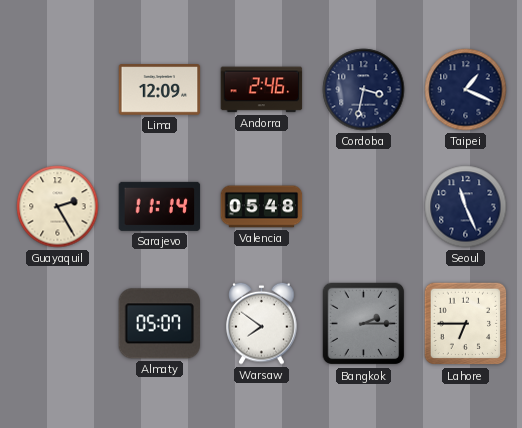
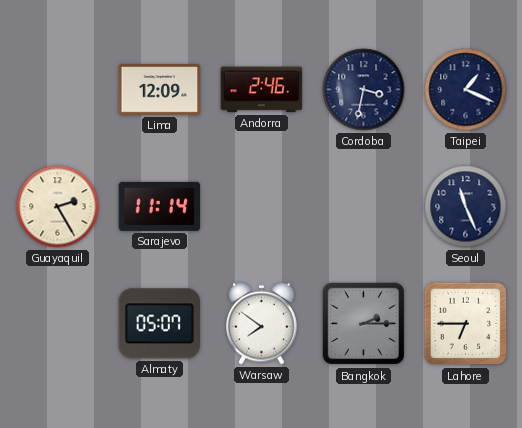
Valencia: 05:48 -> none (262, 207)
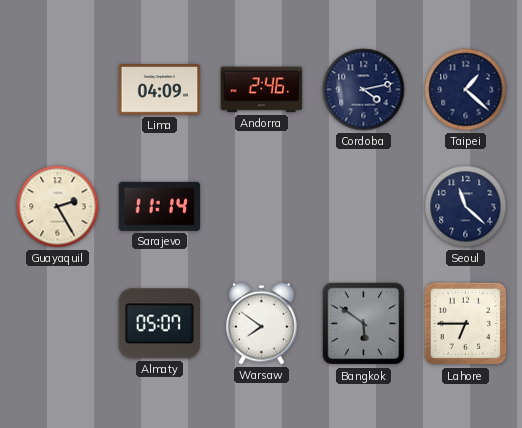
Lima: 12:09 -> 04:09 (160, 90)
Cordoba: 3:32 -> 4:13 (364, 90)
Taipei: 1:19 -> 1:22 (466, 90)
Seoul: 11:26 -> 11:22 (466, 207)
Bangkok: 2:15 -> 5:51 (364, 324)
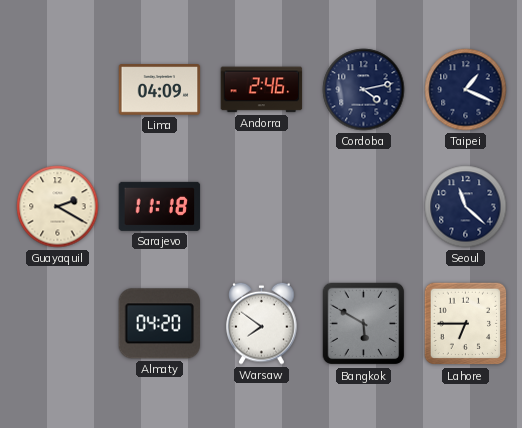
Taipei: 1:22 -> 1:19 (466, 90)
Guayaquil: 2:25 -> 2:20 (58, 207)
Sarajevo: 11:14 -> 11:18 (160, 206)
Almaty: 05:07 -> 04:20 (160, 324)
Bangkok: 5:51 -> 5:50 (364, 324)
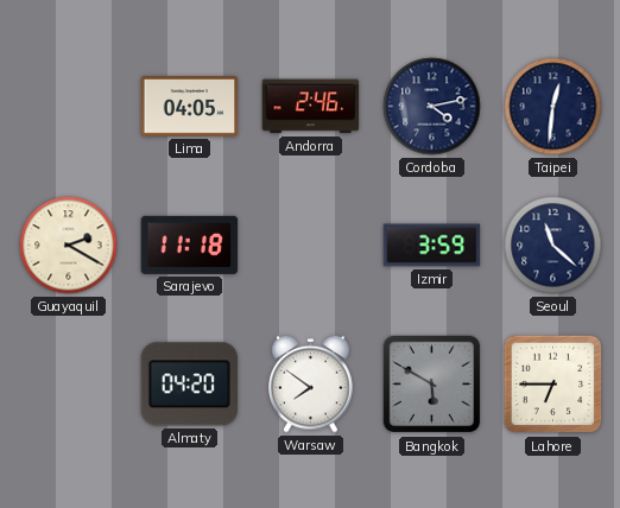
Lima: 04:09 -> 04:05 (190, 107)
Taipei: 1:19 -> 12:31 (553, 107)
Izmir: none -> 3:59 (432, 246)
